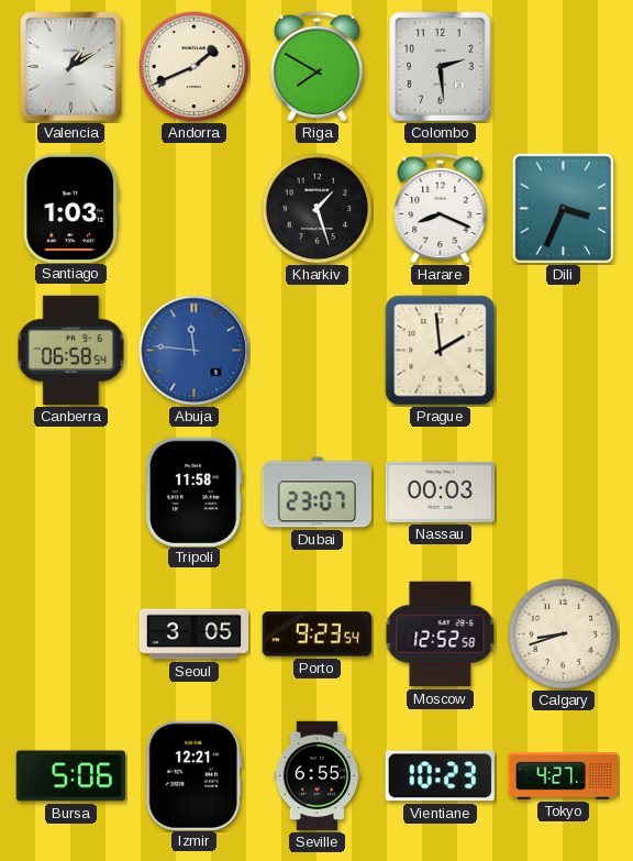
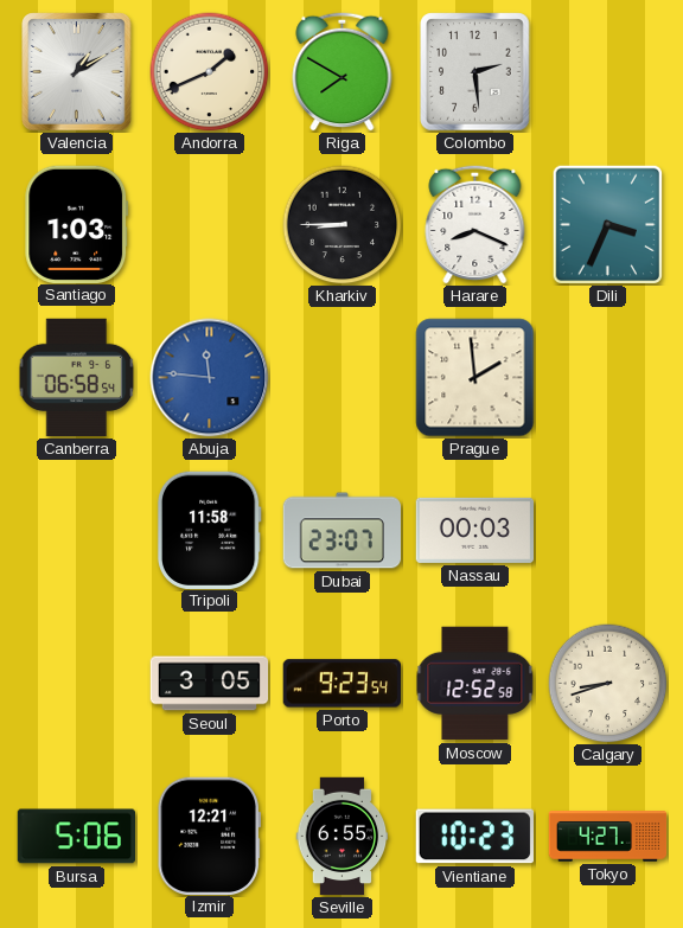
Kharkiv: 1:27 -> 8:45 (343, 225)
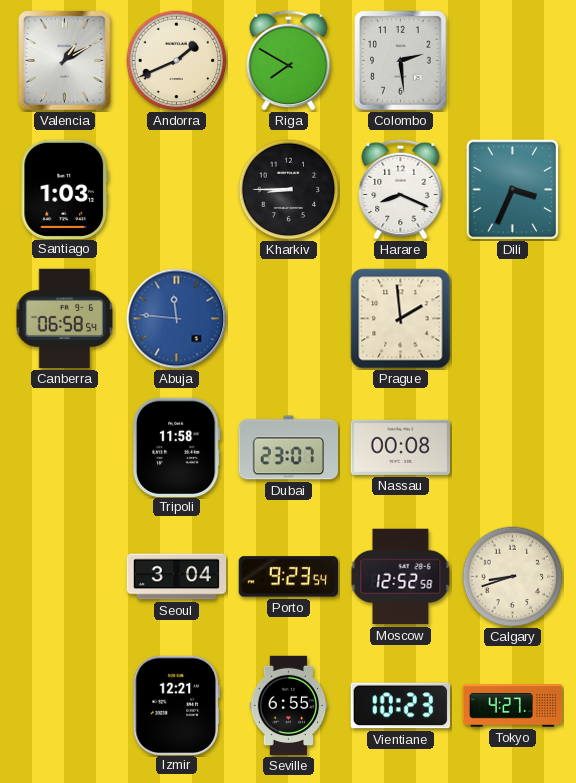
Nassau: 00:03 -> 00:08 (400, 447)
Seoul: 3:05 -> 3:04 (177, 577)
Bursa: 5:06 -> none (76, 837)
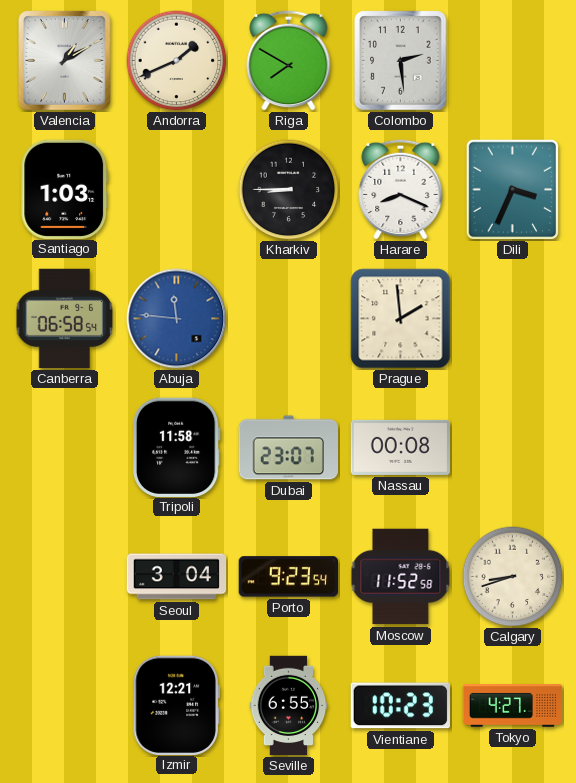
Moscow: 12:52 -> 11:52 (401, 577)
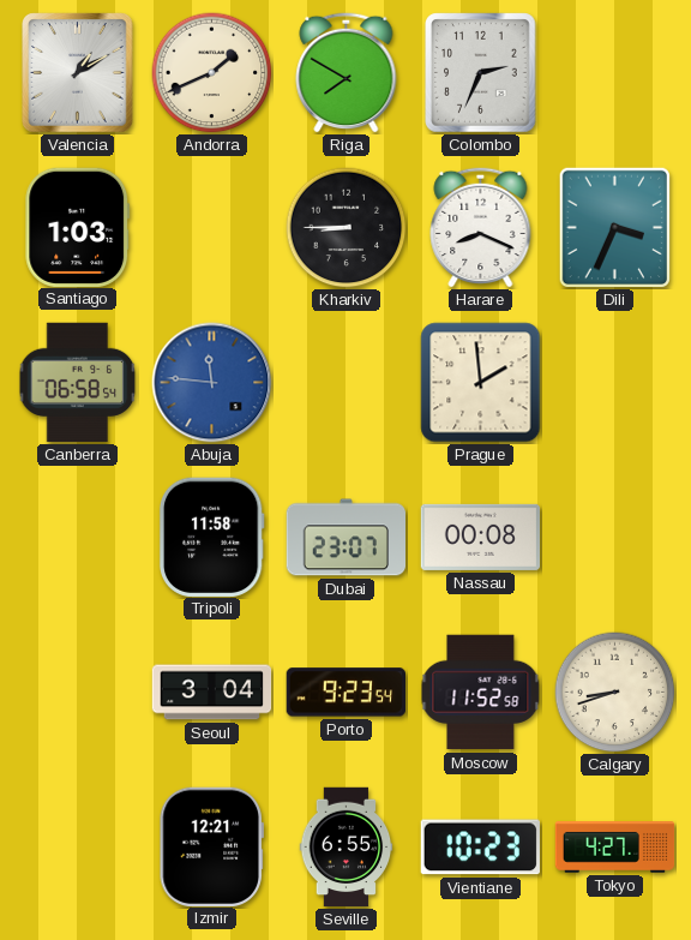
Colombo: 2:29 -> 2:34 (481, 73)
